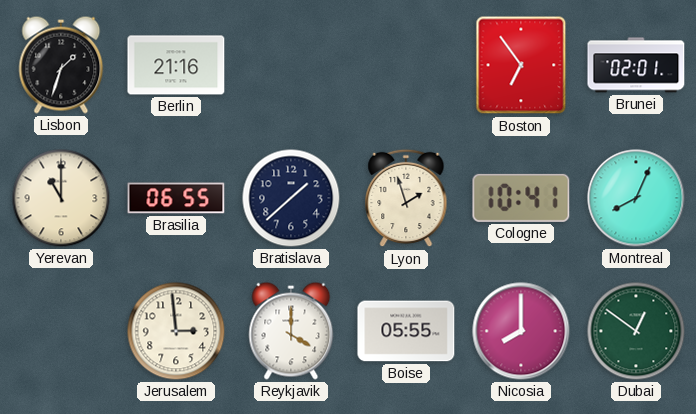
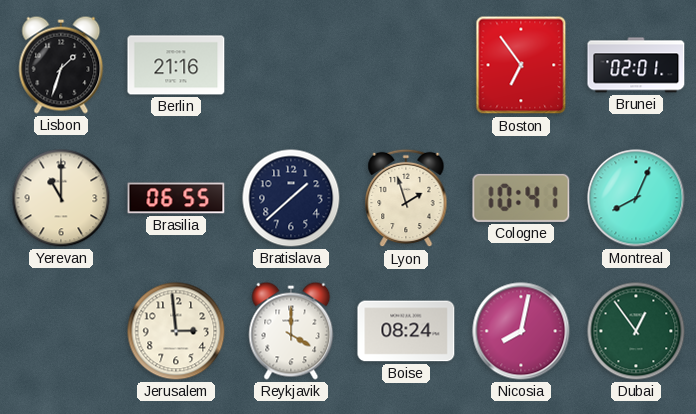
Boise: 05:55 -> 08:24 (406, 331)
Nicosia: 8:00 -> 8:02 (521, 331)
Dubai: 12:51 -> 12:54 (636, 331)
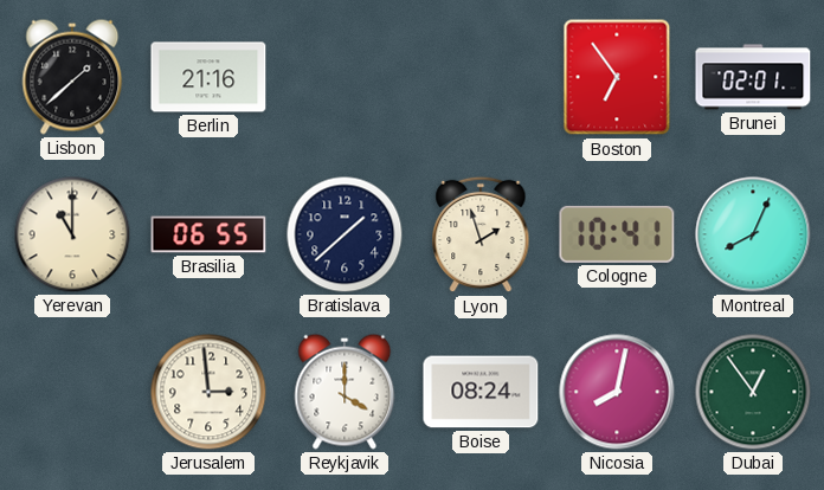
Lisbon: 1:33 -> 1:38 (72, 77)
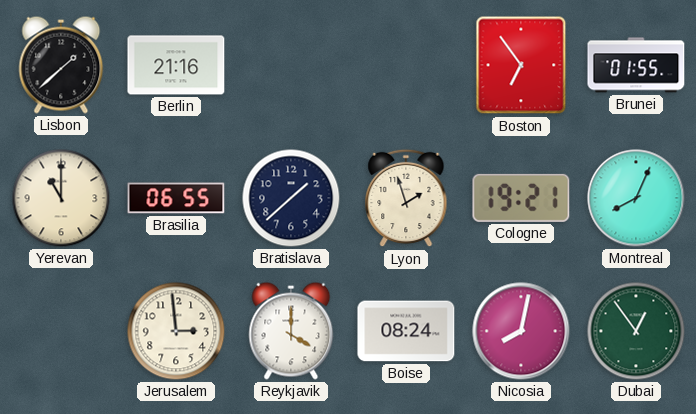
Brunei: 02:01 -> 01:55 (636, 65)
Cologne: 10:41 -> 19:21 (521, 198)
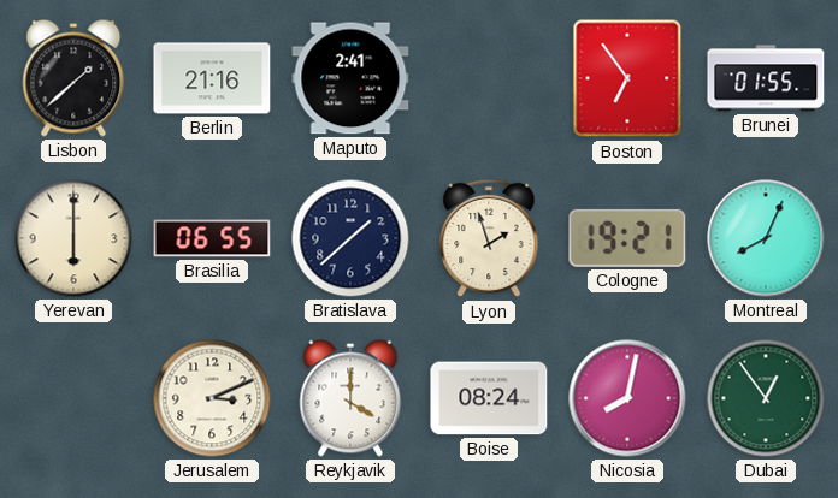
Maputo: none -> 2:41 (350, 78)
Yerevan: 11:00 -> 6:00 (73, 238)
Jerusalem: 2:59 -> 3:11 (212, 398)
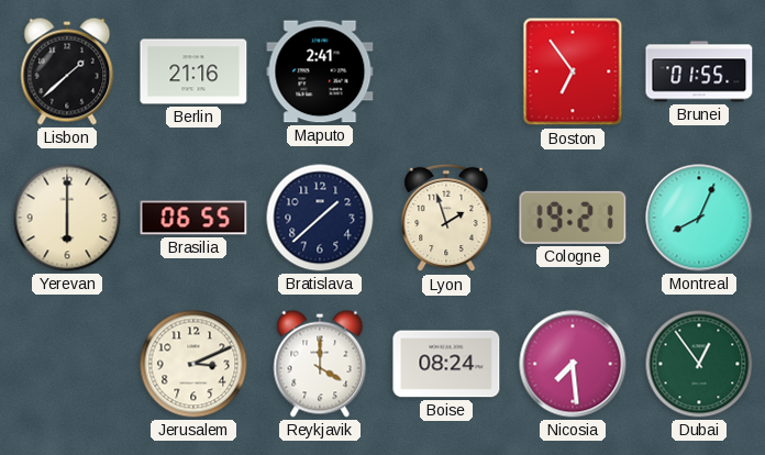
Nicosia: 8:02 -> 7:29 (573, 364)
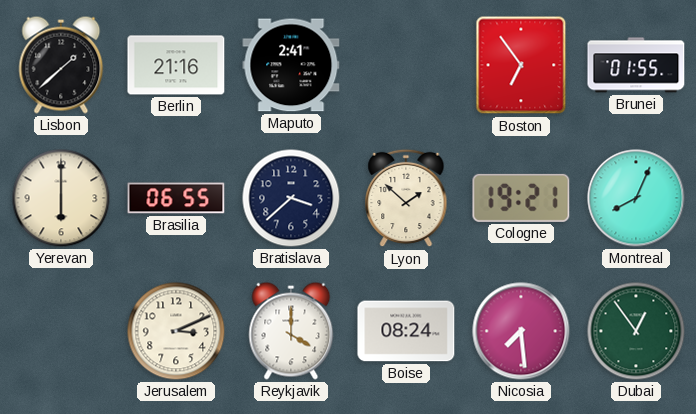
Bratislava: 1:38 -> 3:38 (291, 198)
Lyon: 1:57 -> 1:52 (406, 198)
